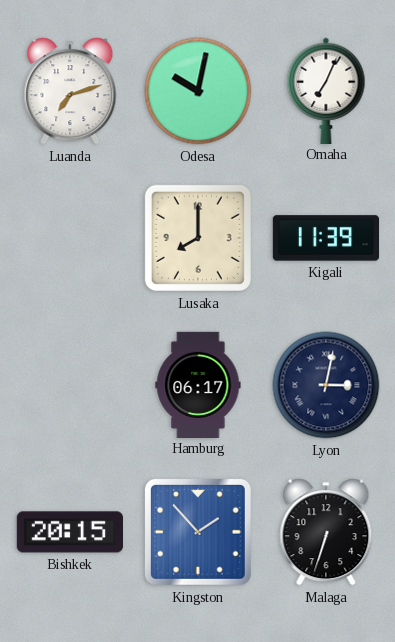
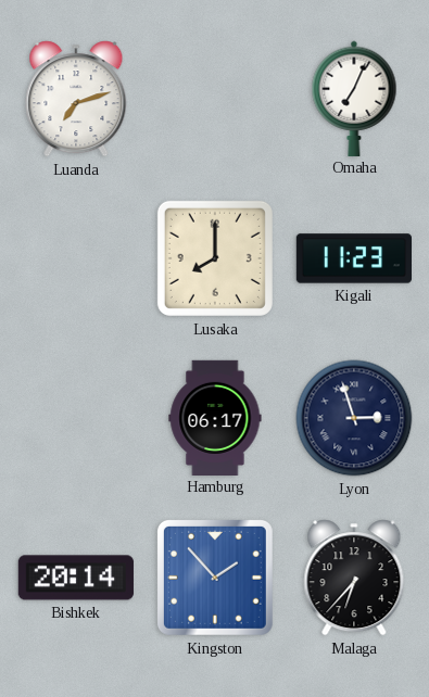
Odesa: 10:02 -> none (198, 91)
Kigali: 11:39 -> 11:23 (353, 258)
Lyon: 3:02 -> 2:57 (354, 418)
Bishkek: 20:15 -> 20:14 (76, 578)
Malaga: 6:33 -> 6:37 (354, 578)
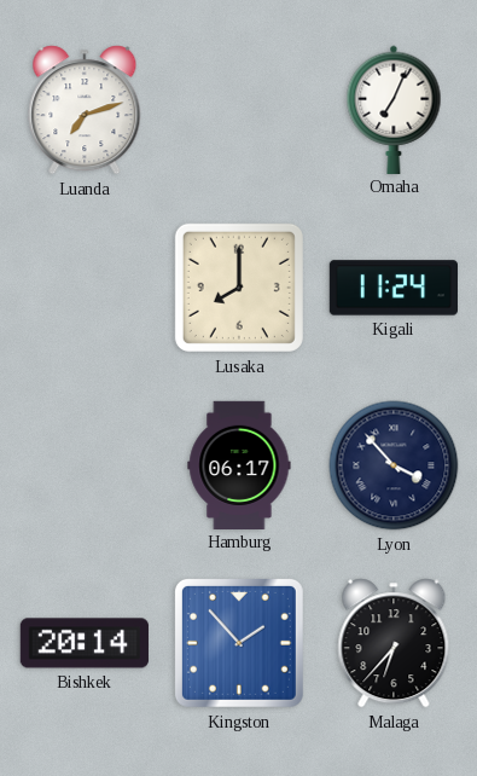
Kigali: 11:23 -> 11:24 (392, 288)
Lyon: 2:57 -> 3:53 (394, 465)
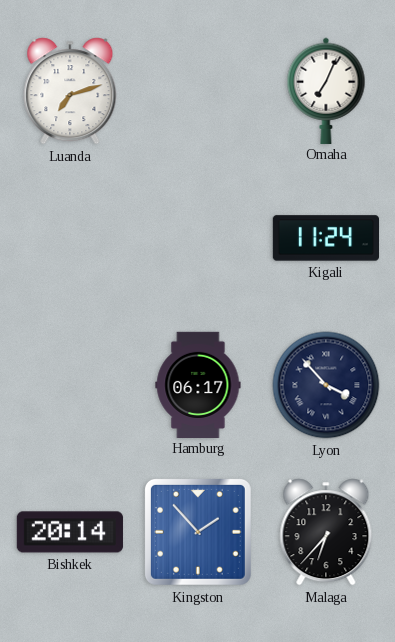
Lusaka: 8:00 -> none (239, 288)
